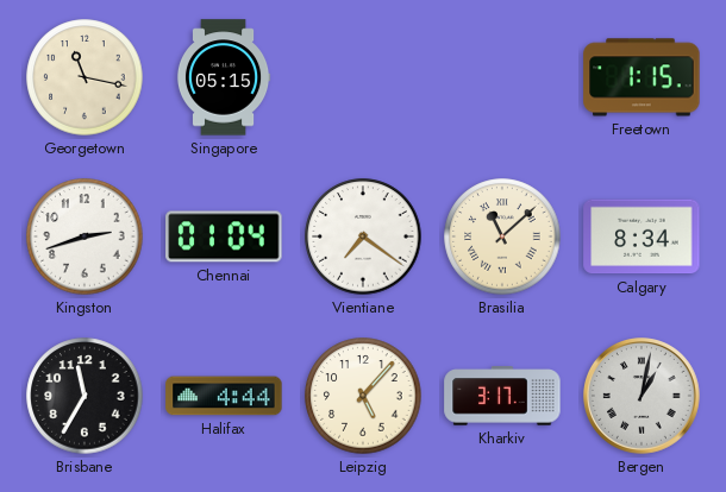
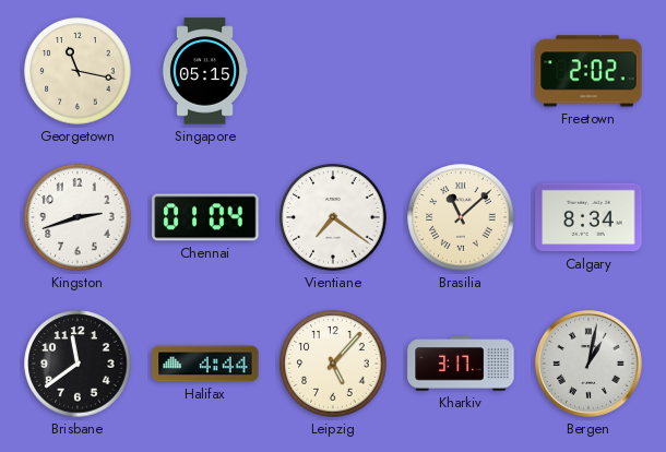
Freetown: 1:15 -> 2:02 (588, 71)
Brisbane: 11:35 -> 11:39 (78, 364)
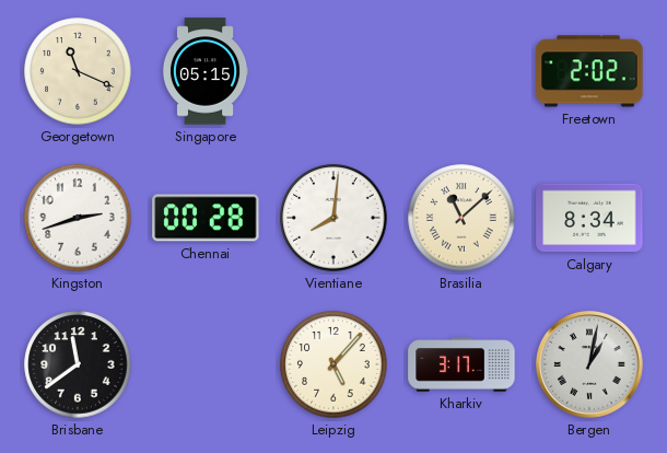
Georgetown: 11:17 -> 11:19 (78, 71)
Chennai: 01:04 -> 00:28 (206, 218)
Vientiane: 7:21 -> 8:01 (333, 218)
Halifax: 4:44 -> none (205, 364)
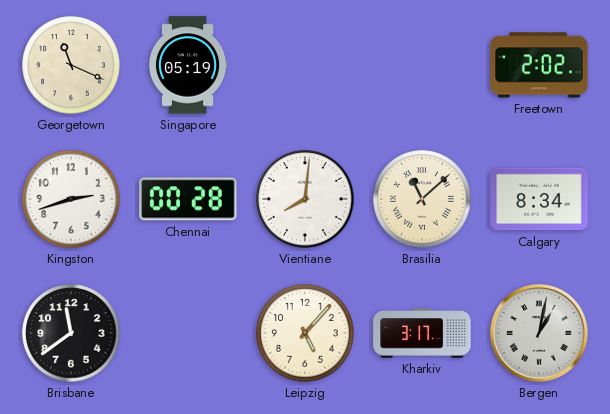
Singapore: 05:15 -> 05:19 (188, 65)
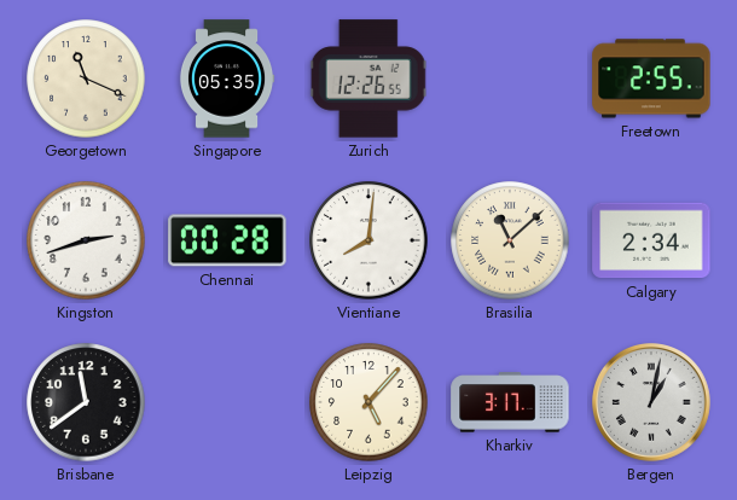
Singapore: 05:19 -> 05:35 (227, 79)
Zurich: none -> 12:26 (368, 79)
Freetown: 2:02 -> 2:55 (651, 79)
Calgary: 8:34 -> 2:34 (651, 240)
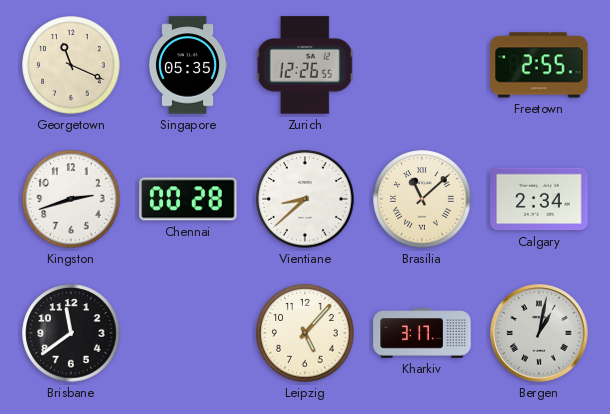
Vientiane: 8:01 -> 8:38 (305, 199)
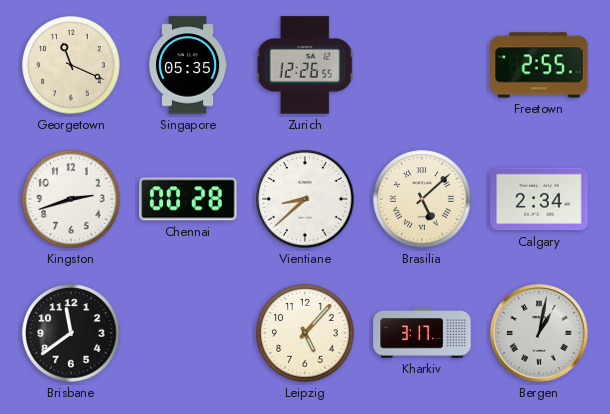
Brasilia: 11:08 -> 5:08 (422, 199)
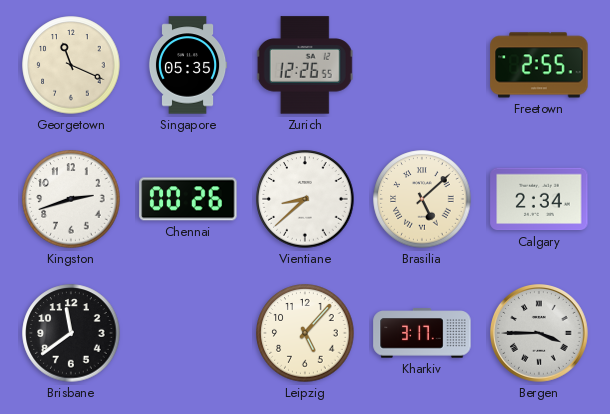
Chennai: 00:28 -> 00:26 (188, 199)
Bergen: 1:02 -> 3:45 (540, 334)
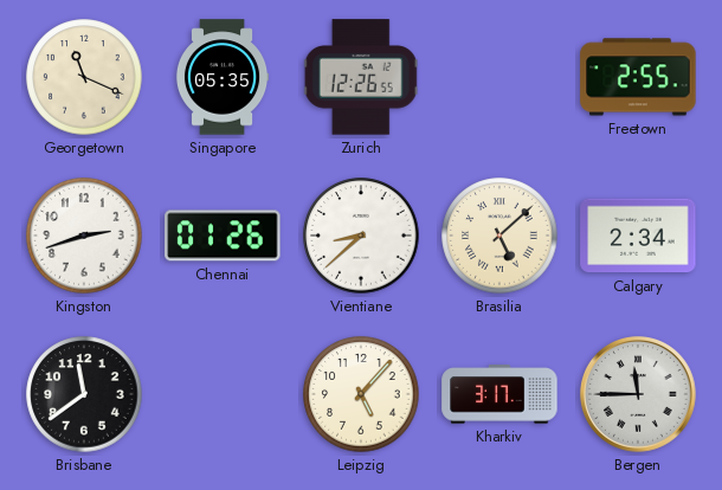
Chennai: 00:26 -> 01:26 (223, 236)
Bergen: 3:45 -> 11:45 (639, 395)
